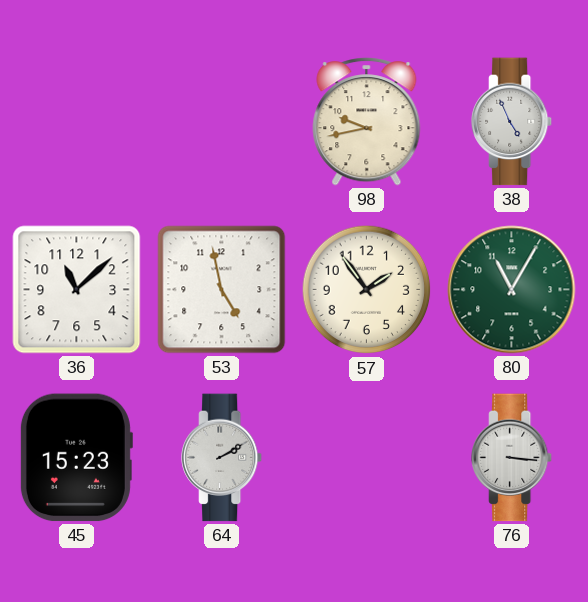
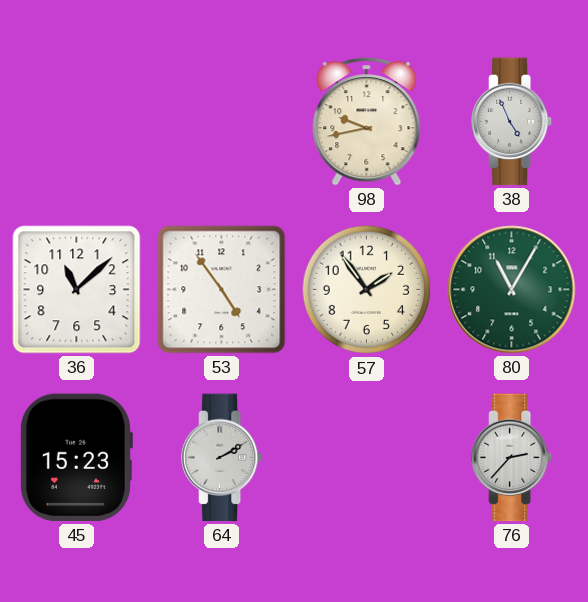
53: 4:58 -> 4:54 (222, 290)
76: 3:16 -> 2:37 (513, 458)
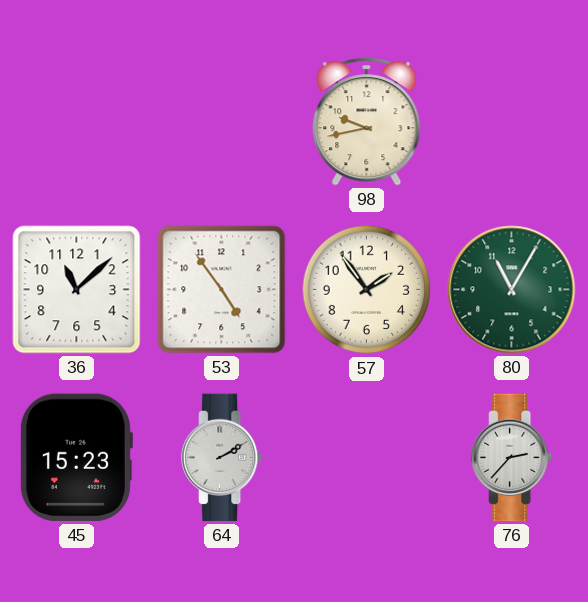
38: 4:56 -> none (513, 122)
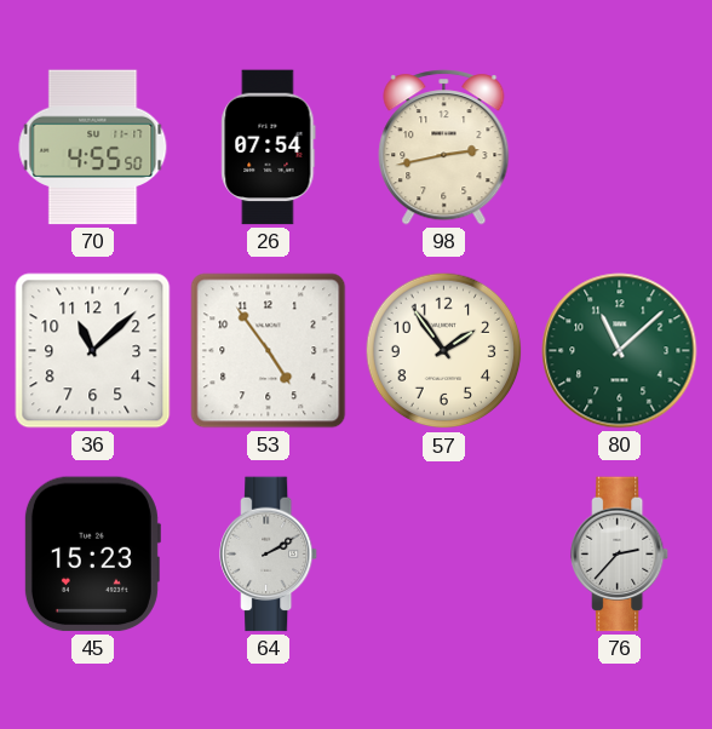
70: none -> 4:55 (93, 148)
26: none -> 07:54 (269, 148)
98: 9:43 -> 2:43 (444, 148)
80: 11:05 -> 11:08 (620, 351)
